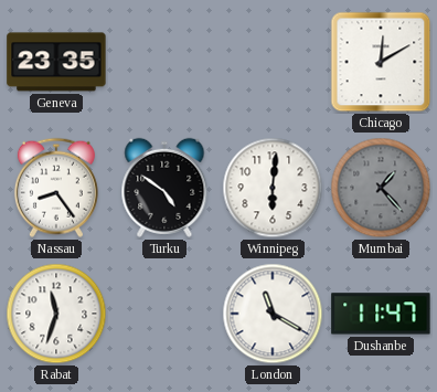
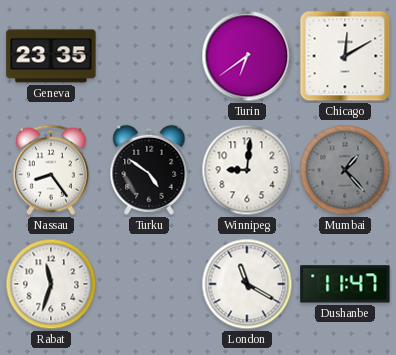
Turin: none -> 6:39 (247, 56)
Winnipeg: 6:01 -> 9:01 (247, 170)
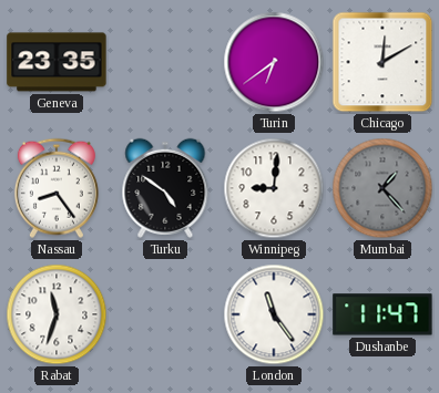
London: 11:20 -> 11:24 (274, 314)
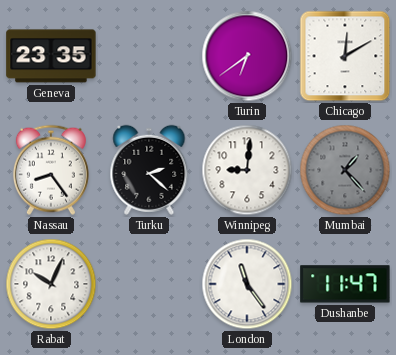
Turku: 4:51 -> 2:22 (149, 170)
Rabat: 11:33 -> 10:04 (51, 284)
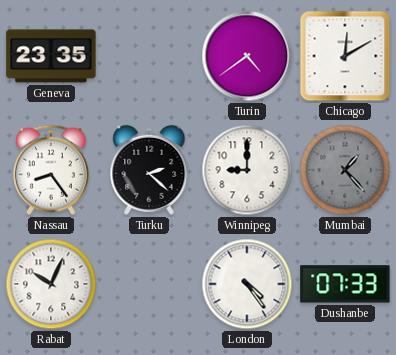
Turin: 6:39 -> 4:39 (247, 56)
Winnipeg: 9:01 -> 9:00 (247, 170)
London: 11:24 -> 4:24 (247, 284)
Dushanbe: 11:47 -> 07:33 (345, 284)
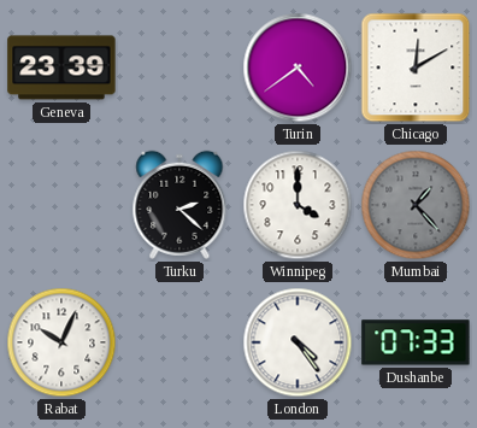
Geneva: 23:35 -> 23:39 (61, 68)
Nassau: 8:24 -> none (51, 170)
Winnipeg: 9:00 -> 4:00 (298, 205)
